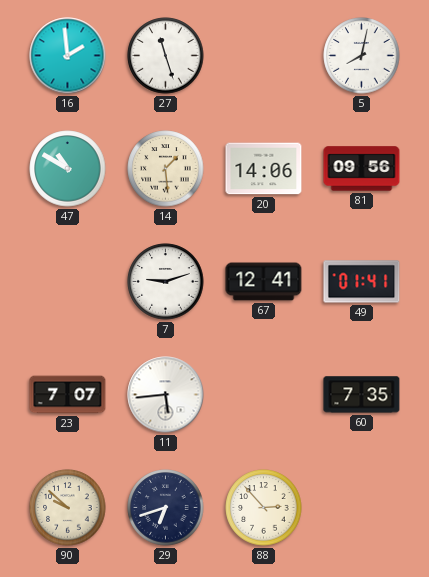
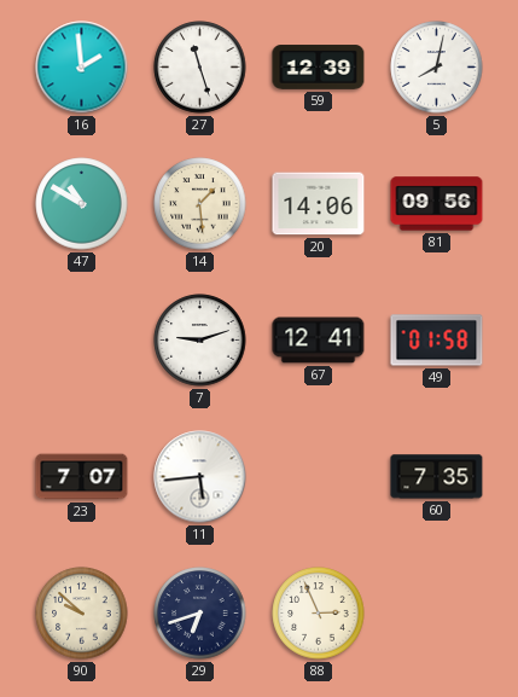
59: none -> 12:39 (319, 68)
49: 01:41 -> 01:58 (437, 341)
88: 2:53 -> 2:56 (319, 614)
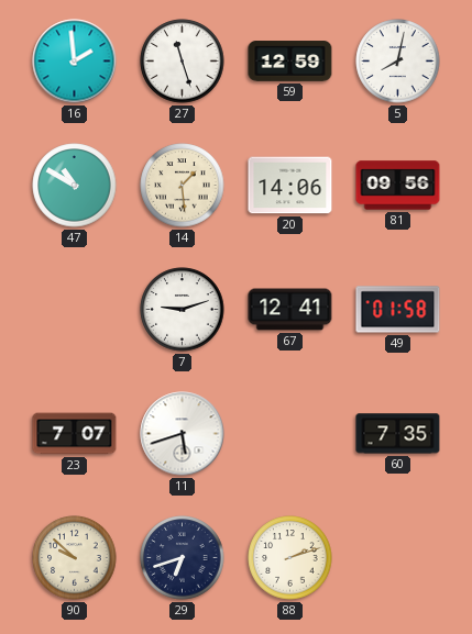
59: 12:39 -> 12:59 (290, 62)
11: 5:44 -> 5:42 (183, 434)
88: 2:56 -> 2:12 (290, 558)
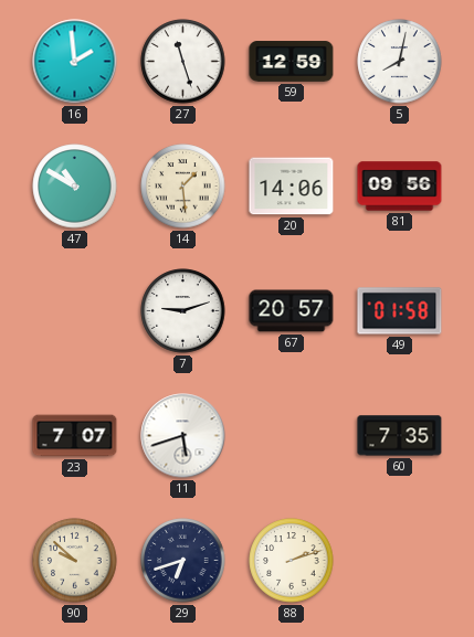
67: 12:41 -> 20:57 (292, 311)
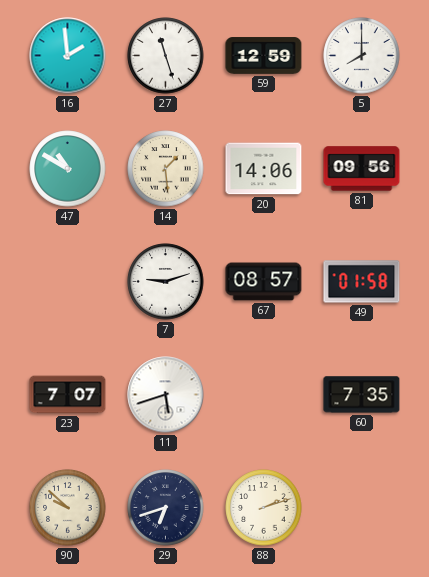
5: 8:02 -> 8:00 (362, 56)
67: 20:57 -> 08:57 (264, 282)
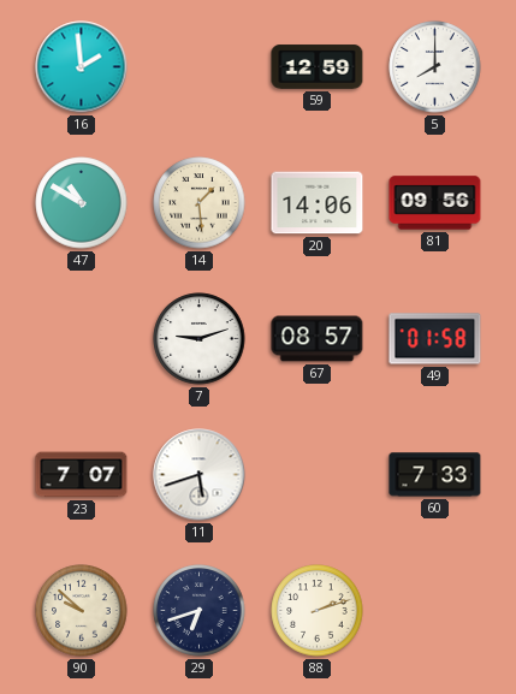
27: 11:27 -> none (166, 56)
60: 7:35 -> 7:33 (435, 475)
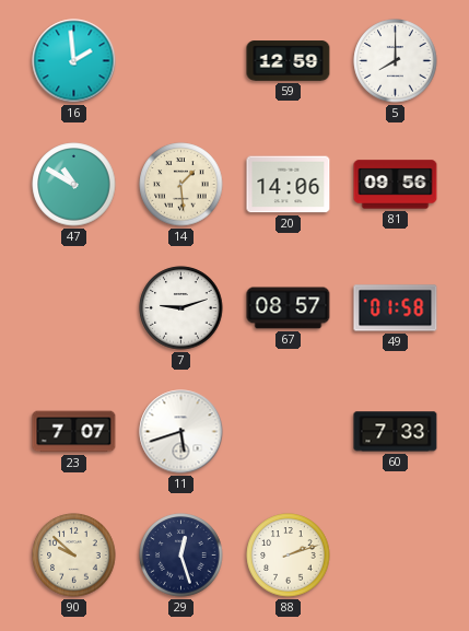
29: 6:42 -> 12:27 (181, 556)
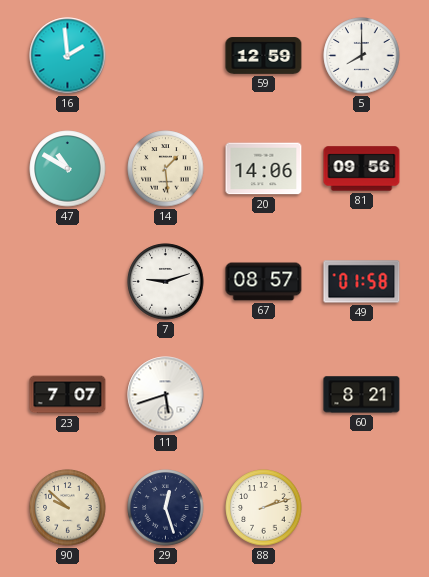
60: 7:33 -> 8:21 (362, 395)
